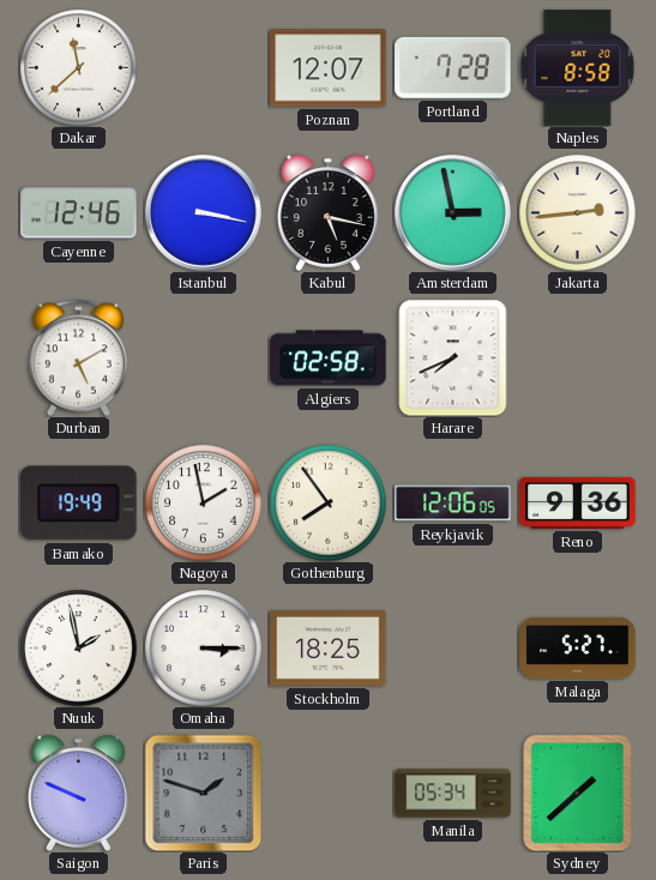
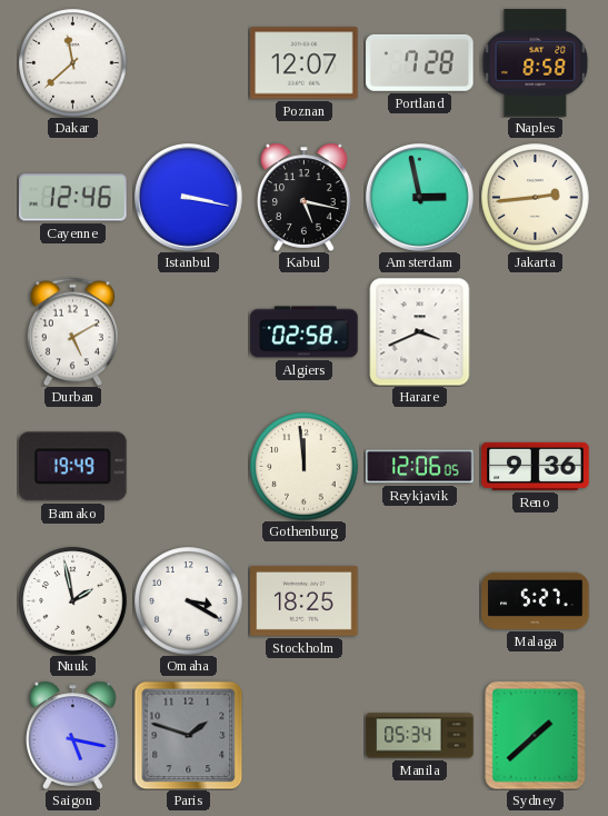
Harare: 7:41 -> 3:41 (420, 331)
Nagoya: 1:58 -> none (204, 504)
Gothenburg: 7:54 -> 11:59 (305, 467)
Omaha: 3:15 -> 3:20 (189, 601)
Saigon: 9:49 -> 5:17 (73, 735)
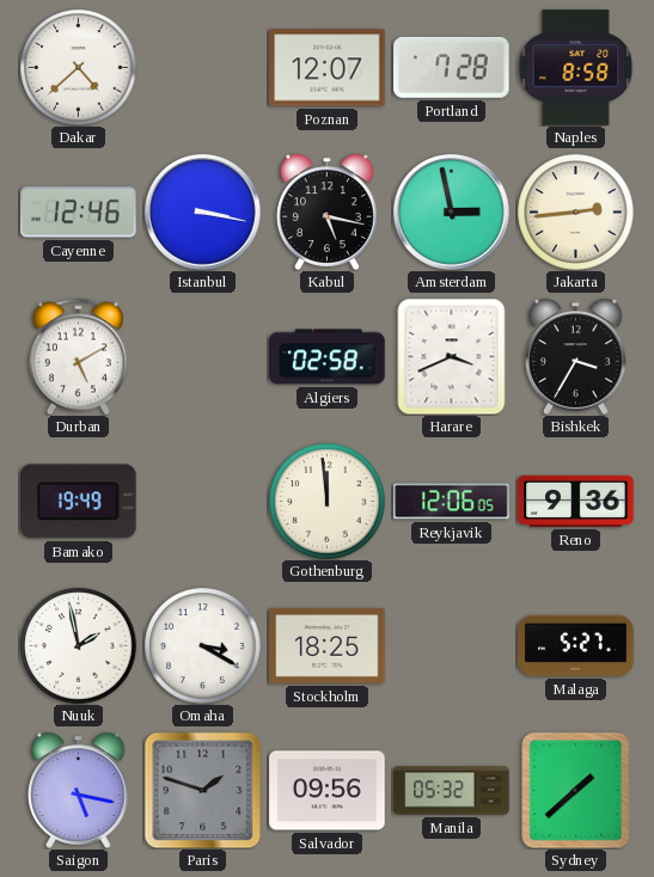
Dakar: 11:38 -> 4:38 (79, 68)
Bishkek: none -> 3:35 (576, 356)
Salvador: none -> 09:56 (328, 791)
Manila: 05:34 -> 05:32 (452, 791)
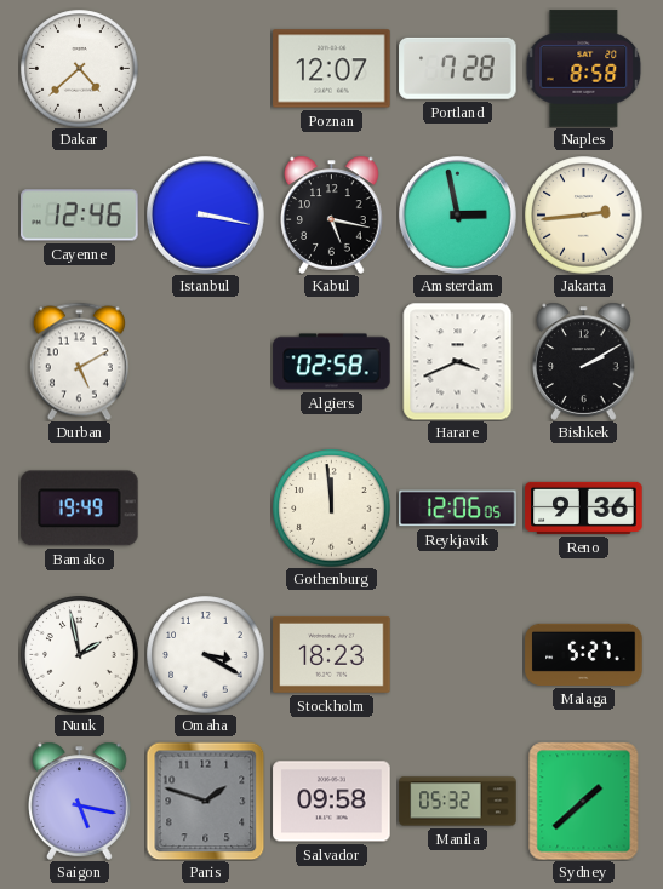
Bishkek: 3:35 -> 2:10 (584, 361)
Stockholm: 18:25 -> 18:23 (332, 654)
Salvador: 09:56 -> 09:58 (332, 802)
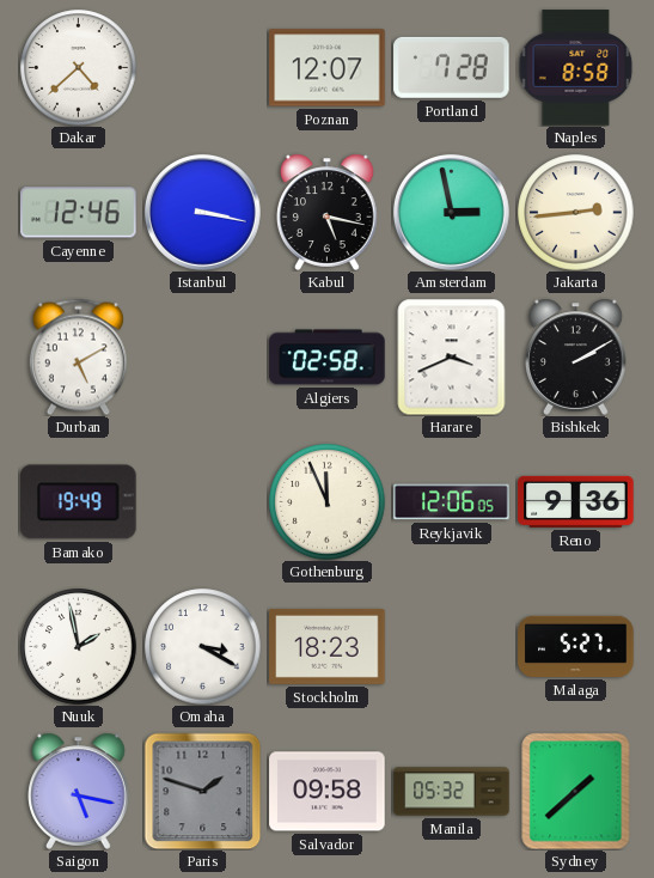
Gothenburg: 11:59 -> 11:56 (328, 502)
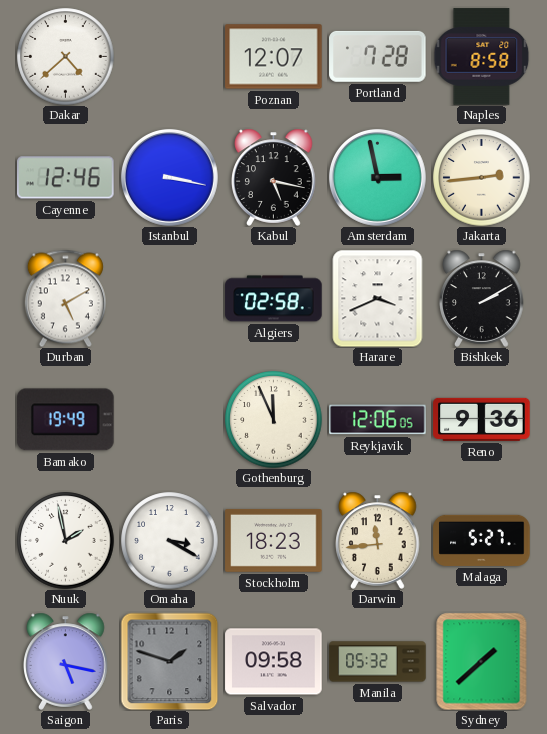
Darwin: none -> 11:44 (378, 540)
